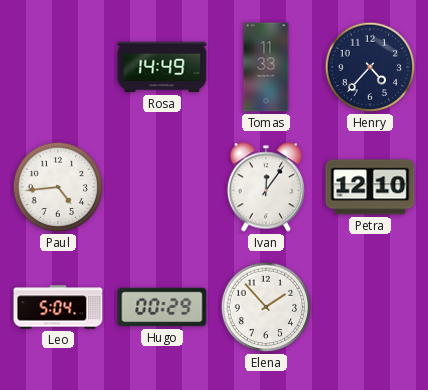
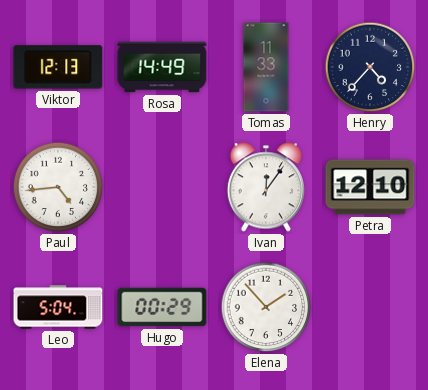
Viktor: none -> 12:13 (58, 67)
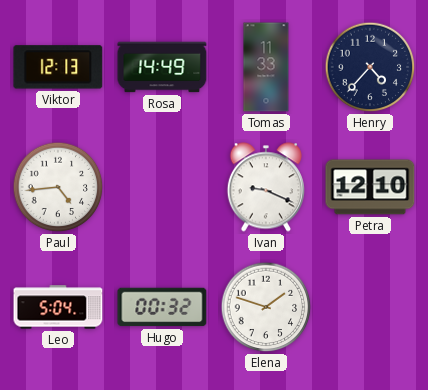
Ivan: 12:06 -> 9:19 (266, 187)
Hugo: 00:29 -> 00:32 (162, 307)
Elena: 1:53 -> 1:48 (266, 307)
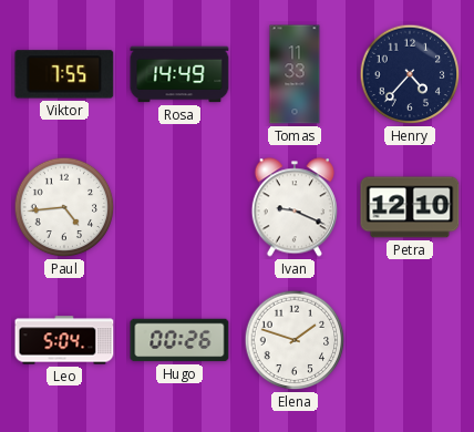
Viktor: 12:13 -> 7:55 (64, 74)
Hugo: 00:32 -> 00:26 (179, 340)
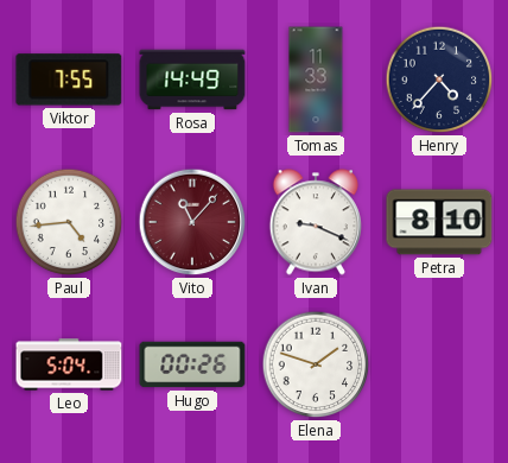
Vito: none -> 11:07 (192, 222)
Petra: 12:10 -> 8:10 (439, 222)
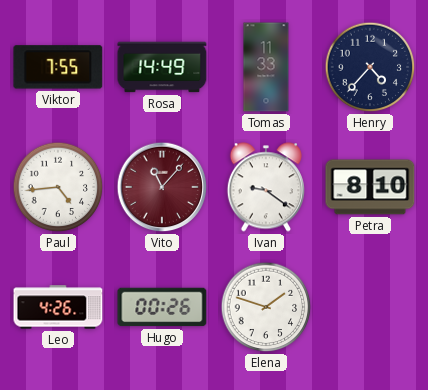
Ivan: 9:19 -> 9:21 (266, 187)
Leo: 5:04 -> 4:26 (58, 307)
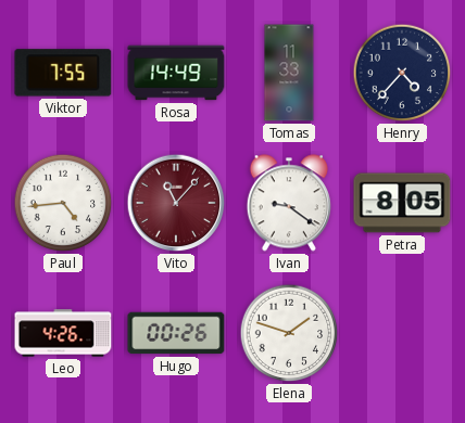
Petra: 8:10 -> 8:05 (402, 203)
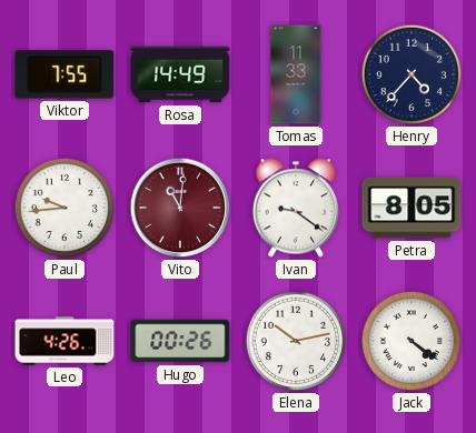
Paul: 4:44 -> 9:44 (65, 208)
Vito: 11:07 -> 11:01 (180, 208)
Elena: 1:48 -> 10:13 (296, 341)
Jack: none -> 4:21 (411, 341)
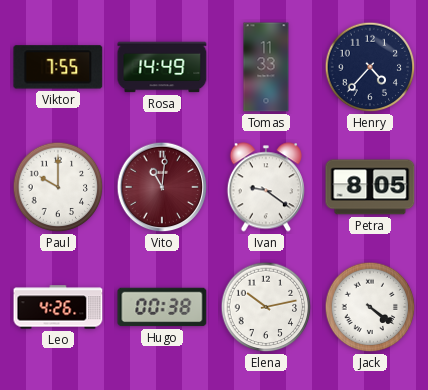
Paul: 9:44 -> 10:00 (58, 187)
Hugo: 00:26 -> 00:38 (162, 307)
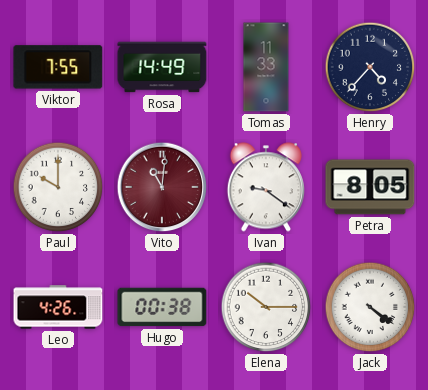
Elena: 10:13 -> 10:15 (266, 307)
